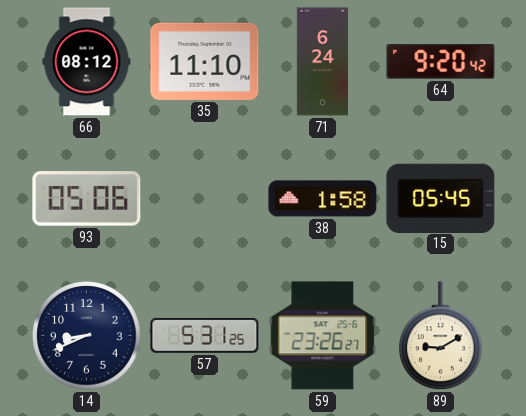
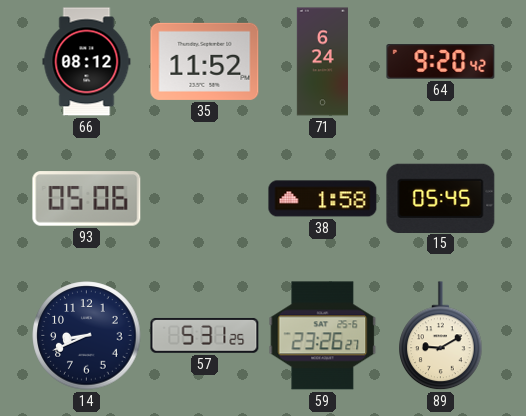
35: 11:10 -> 11:52 (205, 61)
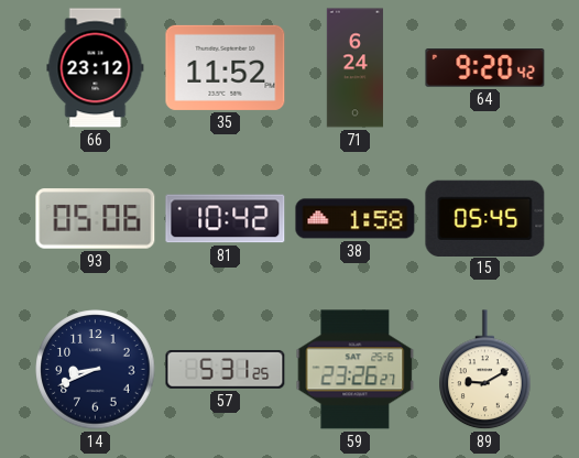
66: 08:12 -> 23:12 (96, 68)
81: none -> 10:42 (226, 219)
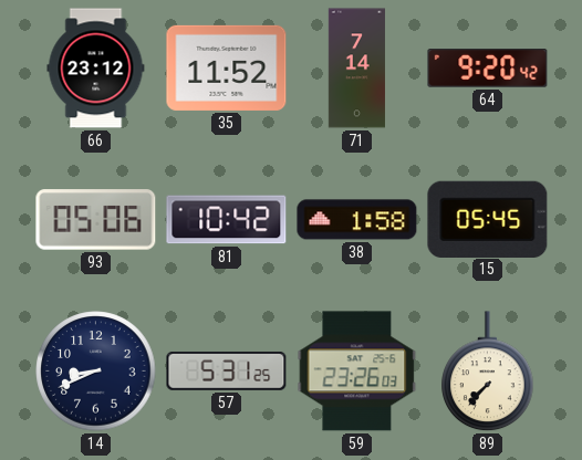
71: 6:24 -> 7:14 (356, 69)
59: 23:26:27 -> 23:26:03 (357, 372)
89: 9:10 -> 7:37 (488, 372)
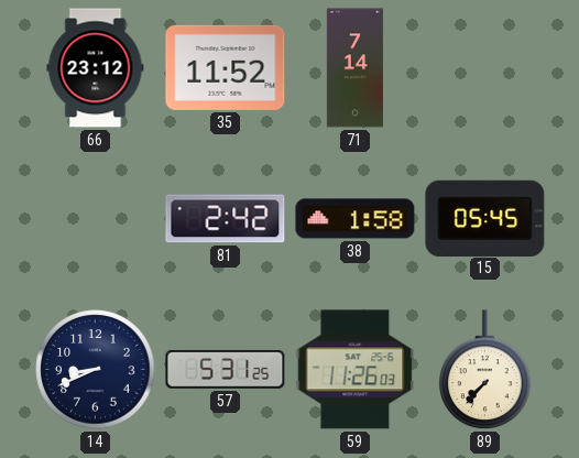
64: 9:20 -> none (488, 69)
93: 05:06 -> none (96, 220)
81: 10:42 -> 2:42 (226, 219)
59: 23:26 -> 11:26 (356, 370)
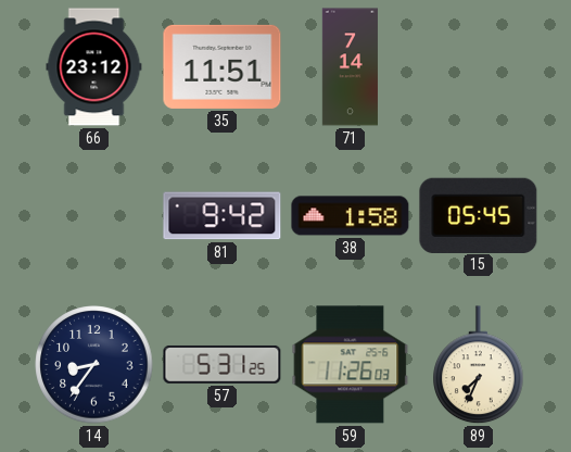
35: 11:52 -> 11:51 (223, 66)
81: 2:42 -> 9:42 (223, 216)
14: 8:41 -> 8:36 (94, 365)
89: 7:37 -> 7:34 (479, 365)
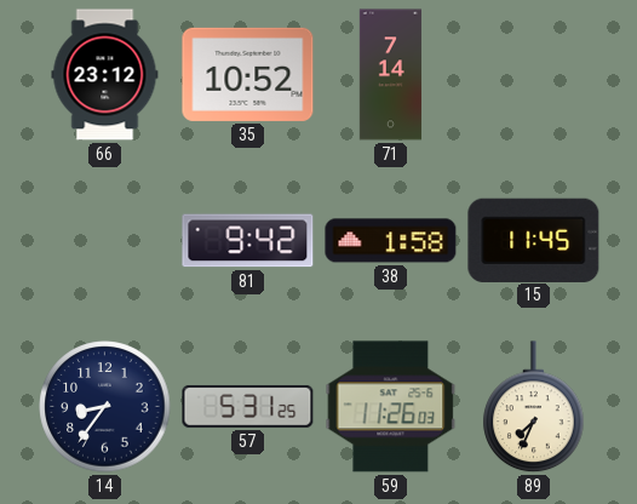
35: 11:51 -> 10:52 (248, 74)
15: 05:45 -> 11:45 (534, 240)
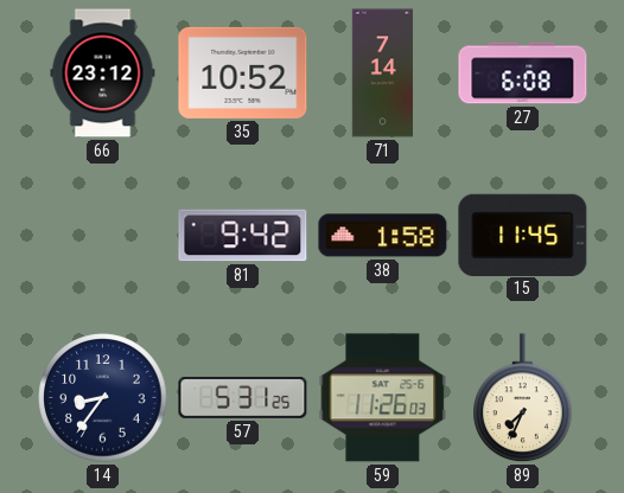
27: none -> 6:08 (523, 73)
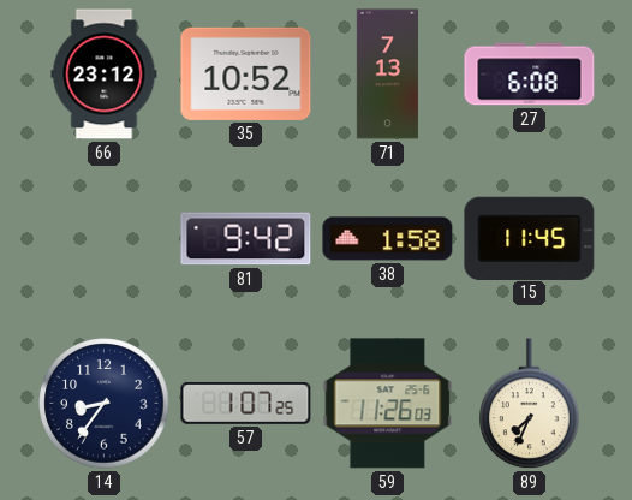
71: 7:14 -> 7:13 (387, 75)
57: 5:31 -> 1:07 (246, 403)
